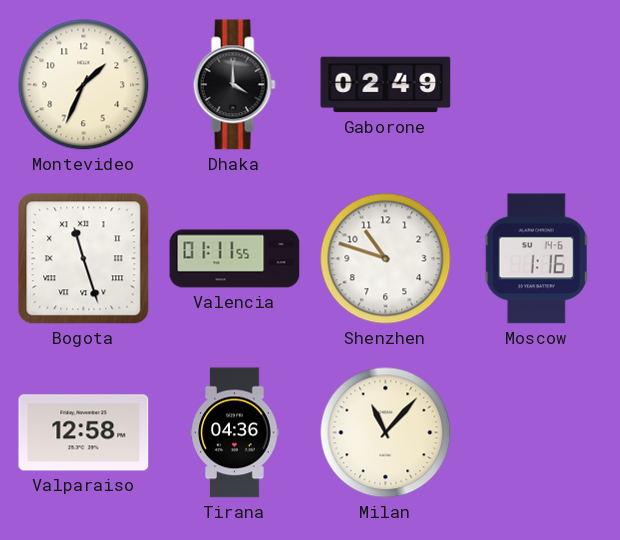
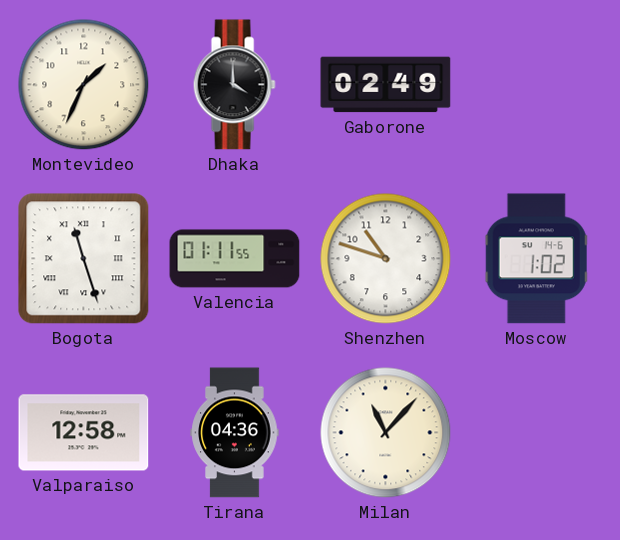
Moscow: 1:16 -> 1:02 (537, 259)
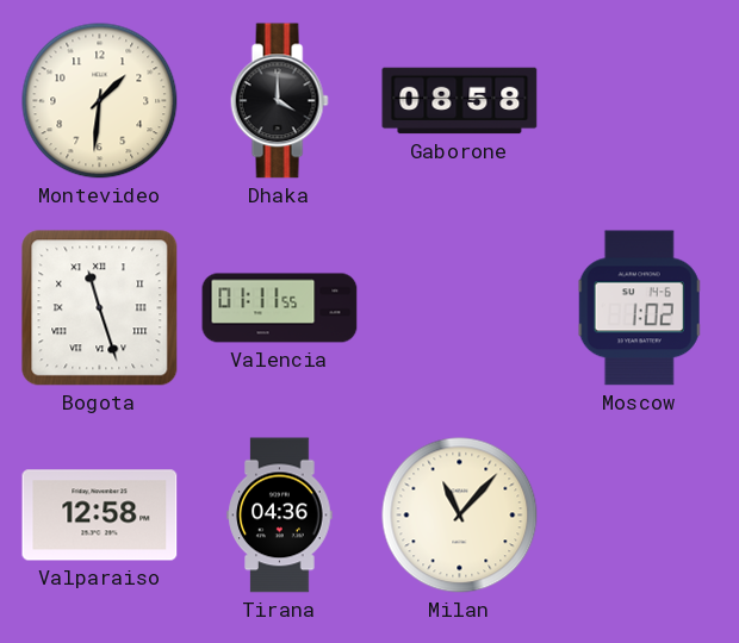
Montevideo: 1:34 -> 1:31 (100, 101)
Gaborone: 02:49 -> 08:58 (460, 101)
Shenzhen: 10:48 -> none (386, 259)
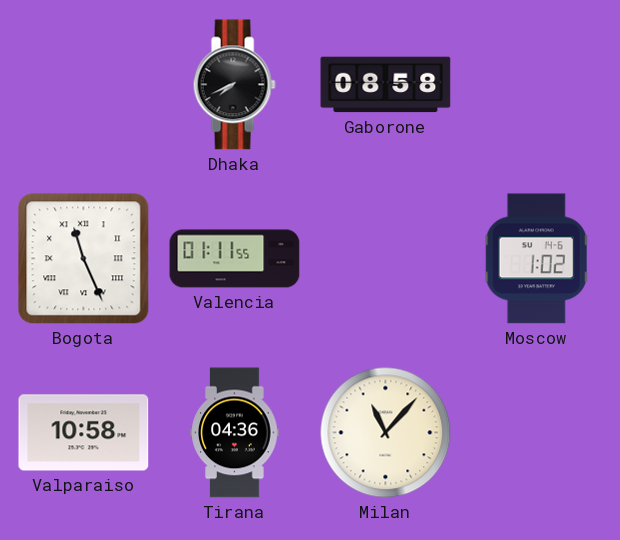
Montevideo: 1:31 -> none (100, 101)
Dhaka: 4:00 -> 7:41 (234, 85)
Bogota: 11:27 -> 11:26 (84, 259)
Valparaiso: 12:58 -> 10:58 (84, 433)
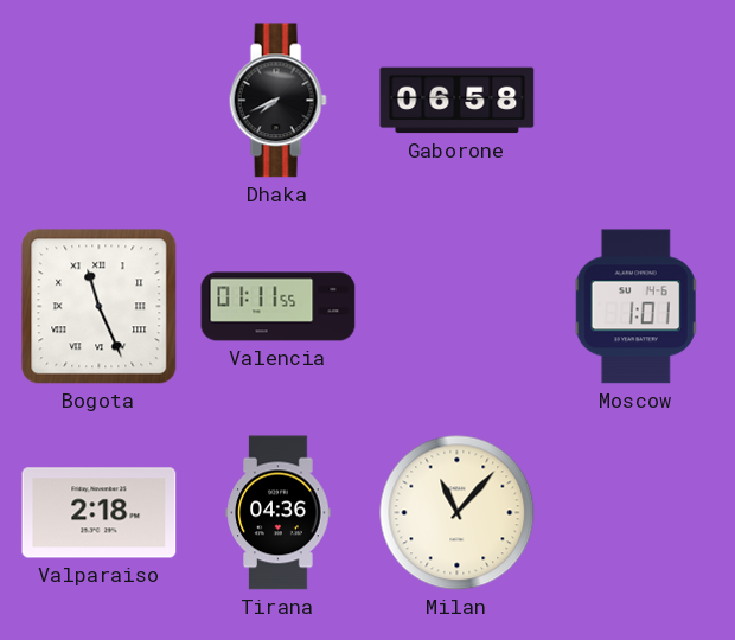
Gaborone: 08:58 -> 06:58 (458, 101)
Moscow: 1:02 -> 1:01 (637, 307)
Valparaiso: 10:58 -> 2:18 (100, 513)
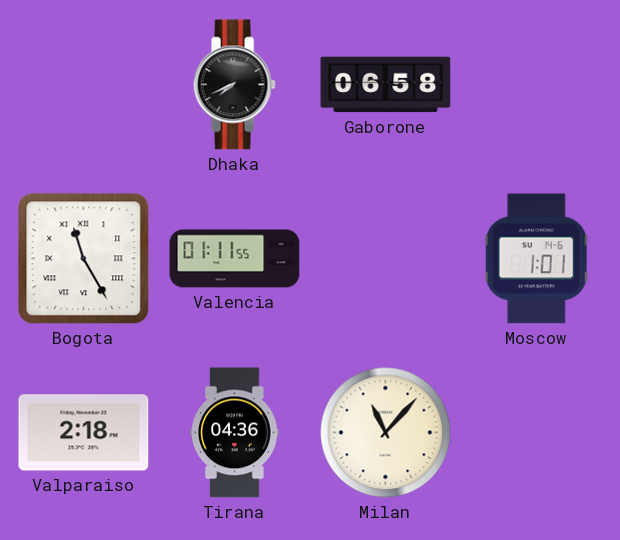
Bogota: 11:26 -> 11:25 (84, 259)
